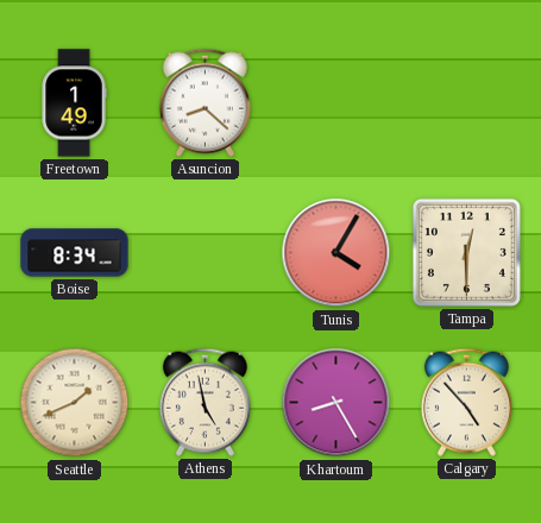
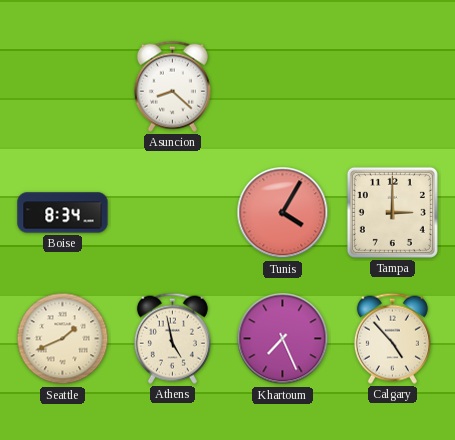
Freetown: 1:49 -> none (74, 103)
Tampa: 12:30 -> 3:00 (392, 212)
Khartoum: 8:25 -> 7:26 (283, 339)
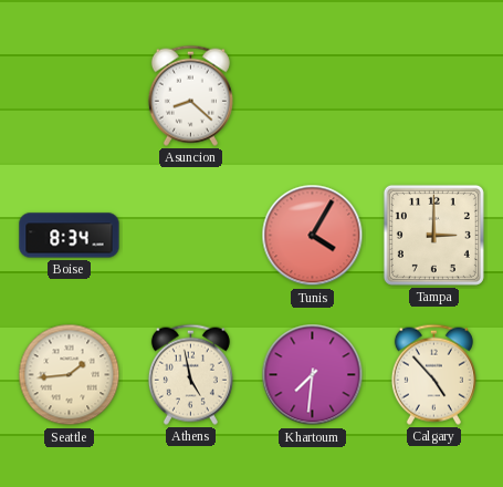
Seattle: 1:41 -> 1:44 (70, 375)
Khartoum: 7:26 -> 7:31 (313, 375)
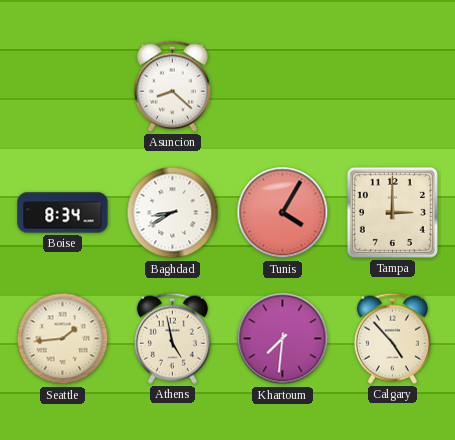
Baghdad: none -> 8:40 (173, 213)
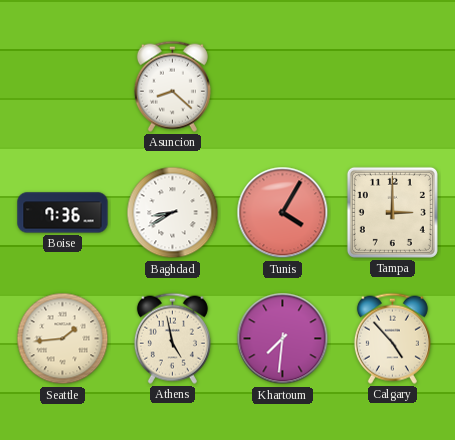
Boise: 8:34 -> 7:36 (63, 213)
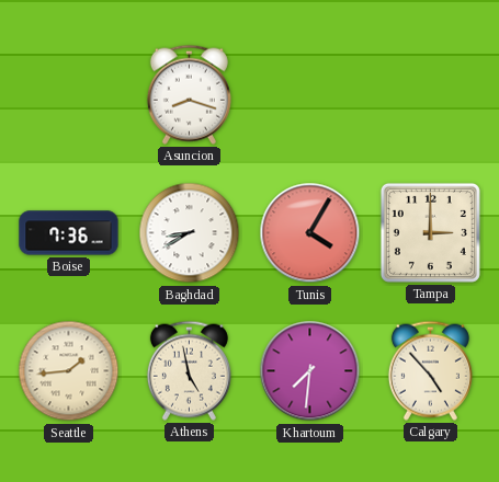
Asuncion: 8:22 -> 8:18 (189, 94)
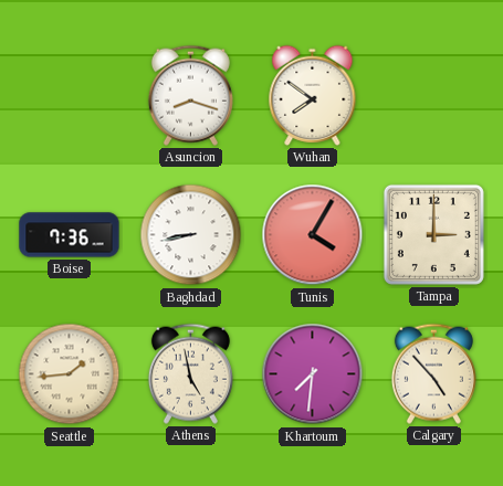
Wuhan: none -> 7:51 (313, 95)
Baghdad: 8:40 -> 8:43 (191, 235)
